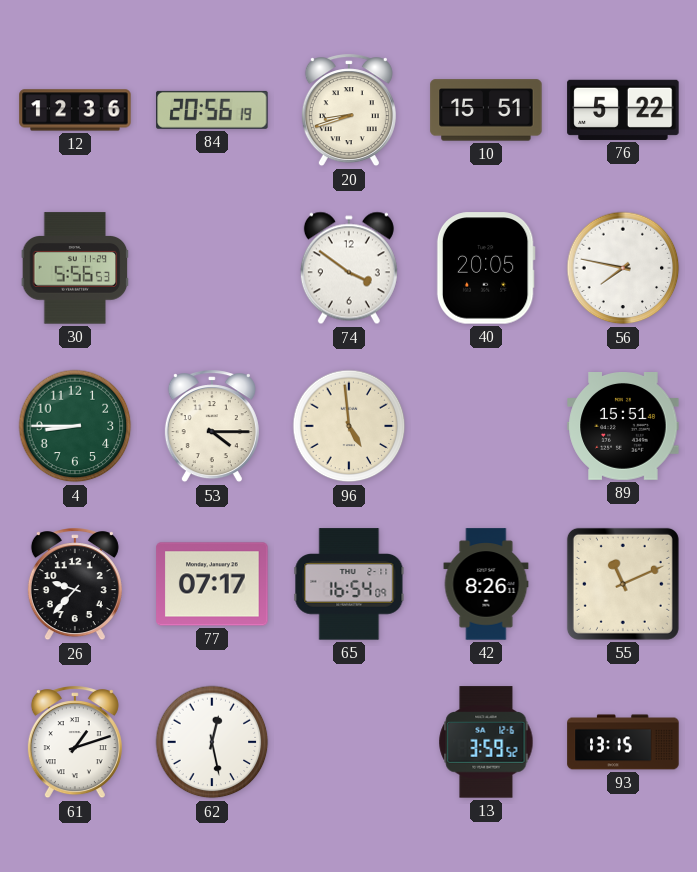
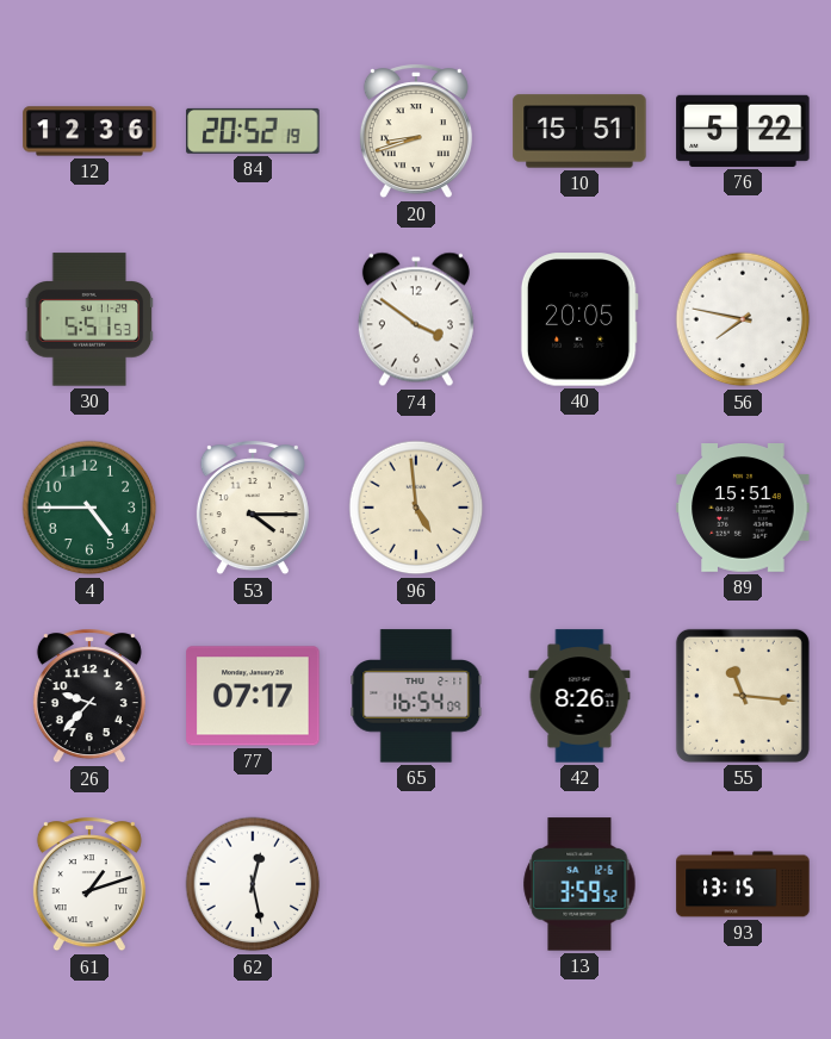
84: 20:56 -> 20:52 (253, 131)
30: 5:56 -> 5:51 (89, 319)
4: 8:45 -> 4:45 (89, 508)
55: 11:11 -> 11:16 (743, 696)
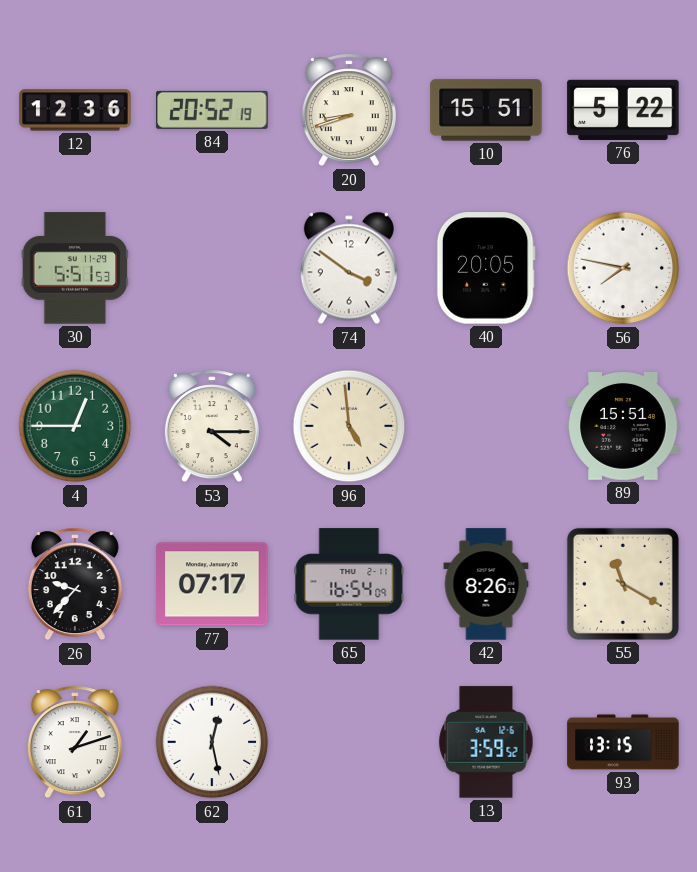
4: 4:45 -> 12:45 (75, 426)
55: 11:16 -> 11:20 (623, 584)
